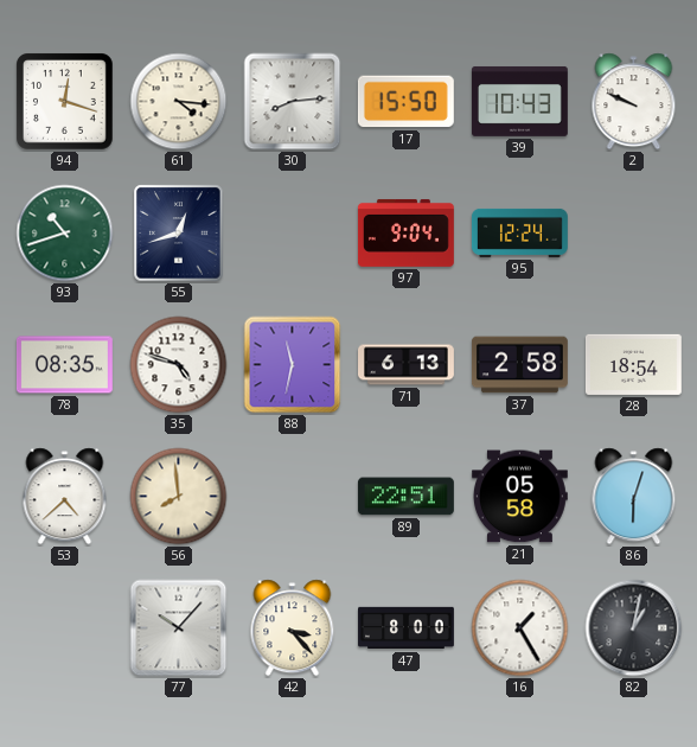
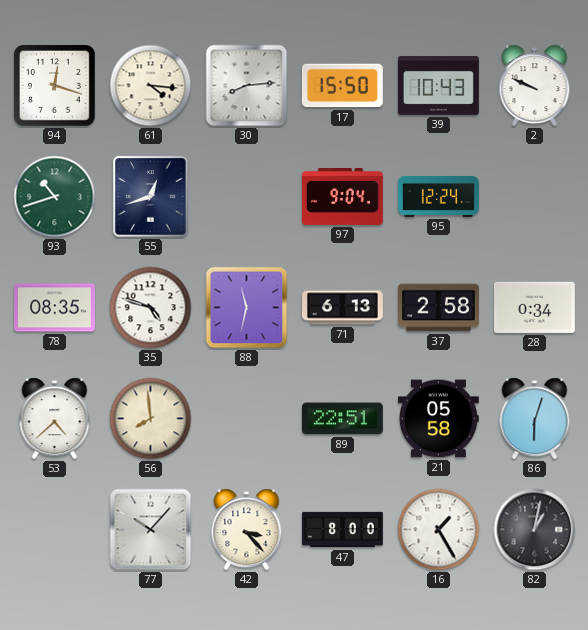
28: 18:54 -> 0:34 (534, 307)
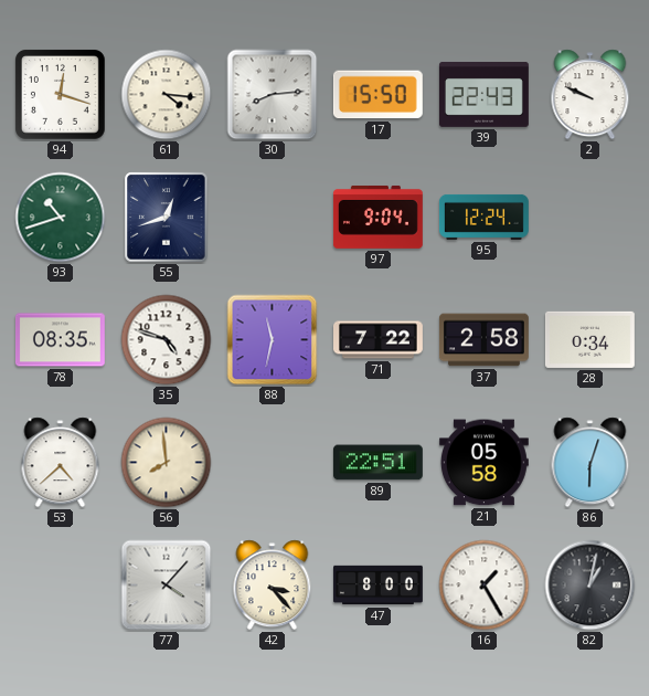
39: 10:43 -> 22:43 (483, 94)
71: 6:13 -> 7:22 (379, 340)
77: 10:07 -> 4:07 (167, 586)
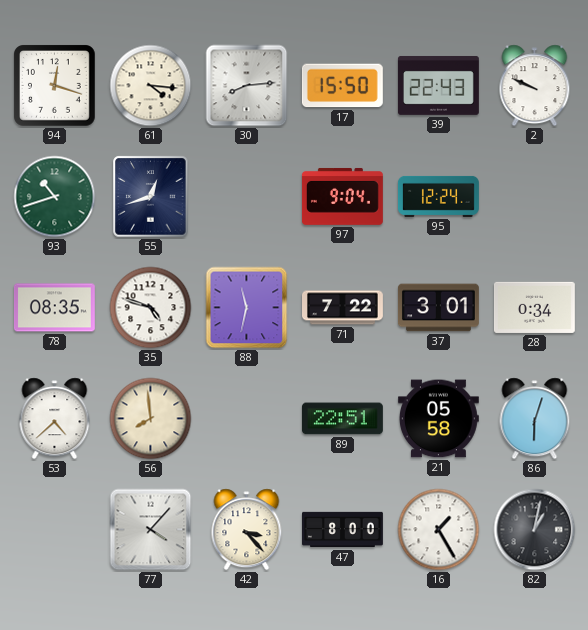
37: 2:58 -> 3:01 (438, 308)
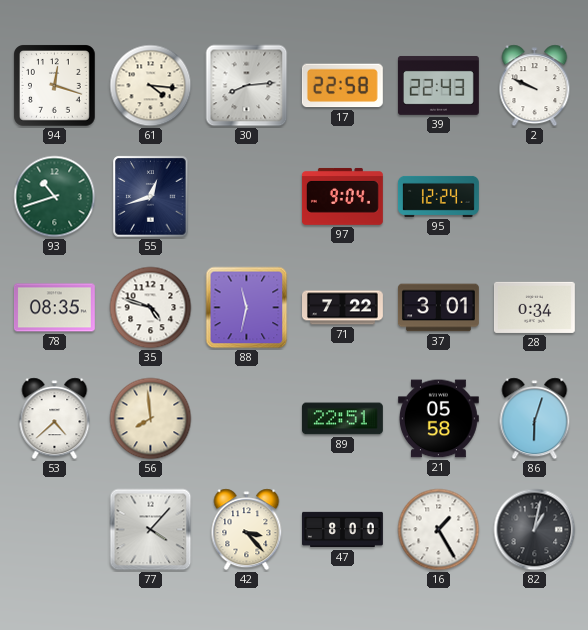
17: 15:50 -> 22:58 (342, 86)
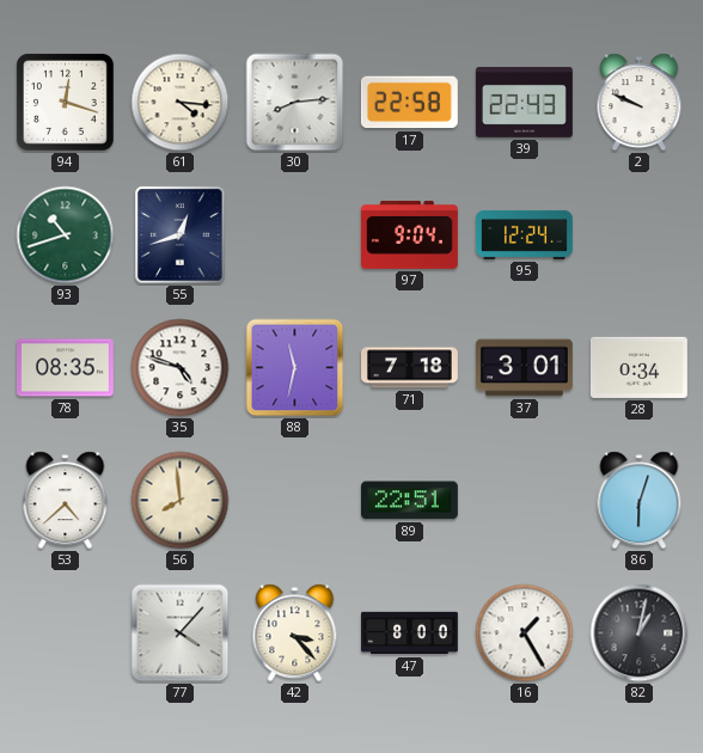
71: 7:22 -> 7:18 (410, 368)
21: 05:58 -> none (438, 419)
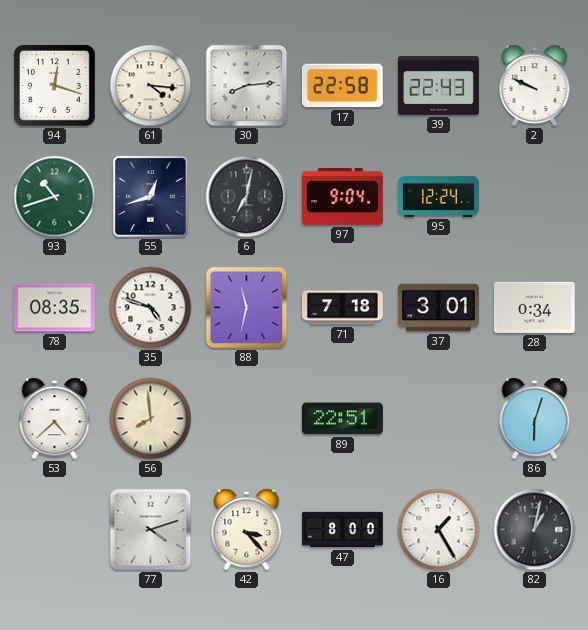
6: none -> 7:02 (247, 197)
77: 4:07 -> 4:12 (151, 530)
